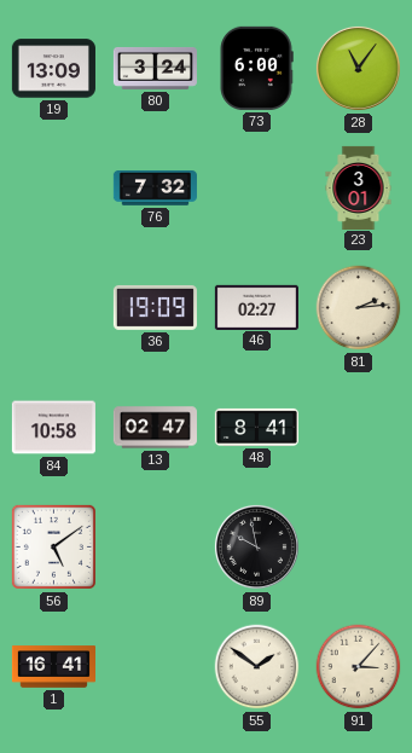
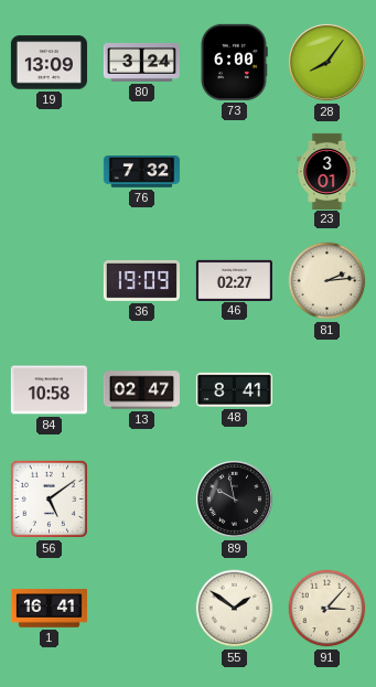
28: 11:06 -> 8:06 (326, 62)
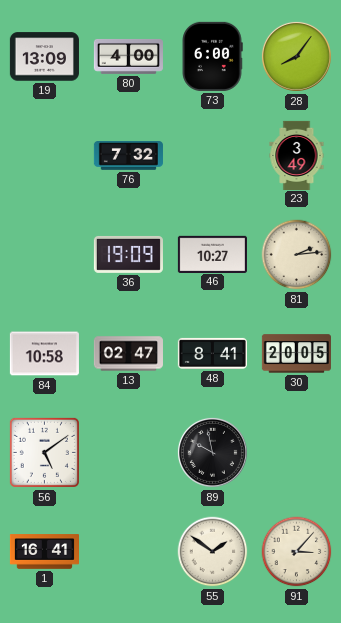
80: 3:24 -> 4:00 (128, 56)
23: 3:01 -> 3:49 (297, 155)
46: 02:27 -> 10:27 (212, 254)
30: none -> 20:05 (296, 354)
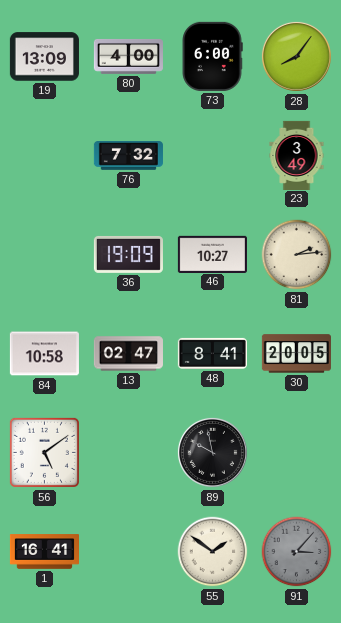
91 dial: cream -> grey (297, 552)
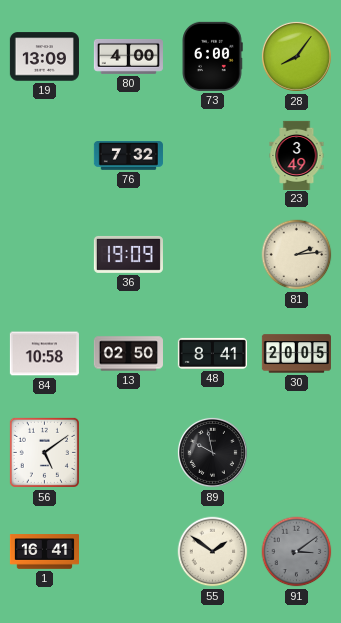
46: 10:27 -> none (212, 254)
13: 02:47 -> 02:50 (128, 354)
91: 3:07 -> 3:09 (297, 552)
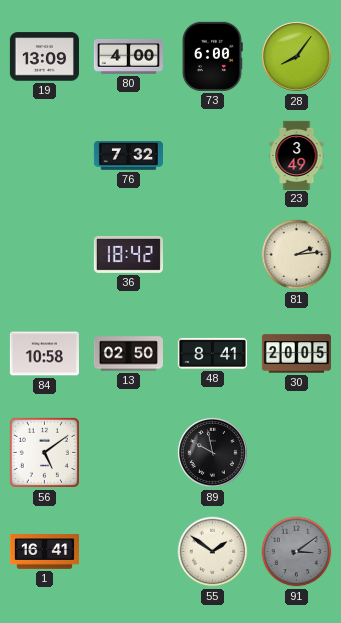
36: 19:09 -> 18:42 (128, 254)
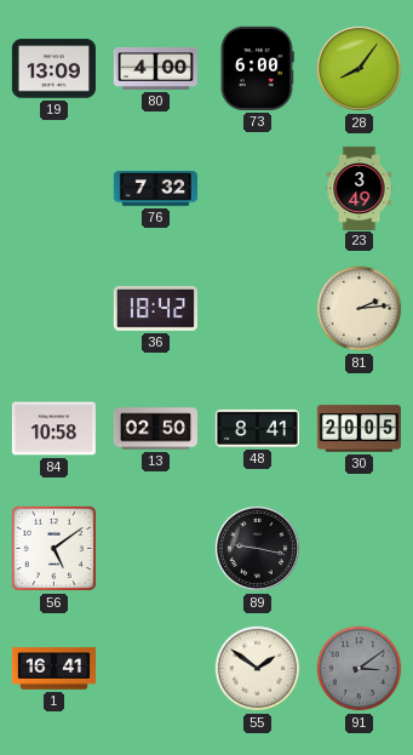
89: 9:58 -> 9:17 (257, 548)
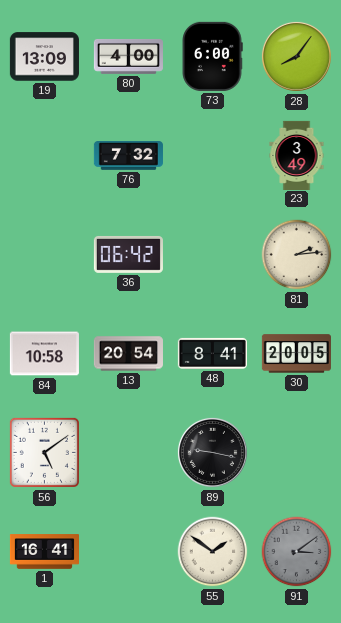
36: 18:42 -> 06:42 (128, 254)
13: 02:50 -> 20:54 (128, 354)
